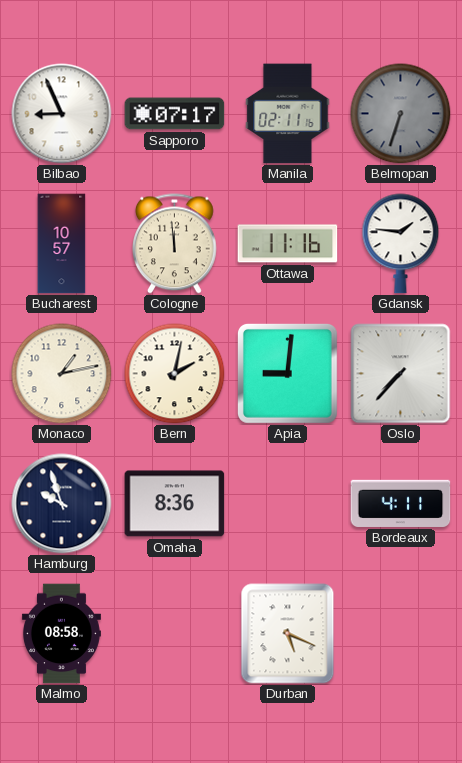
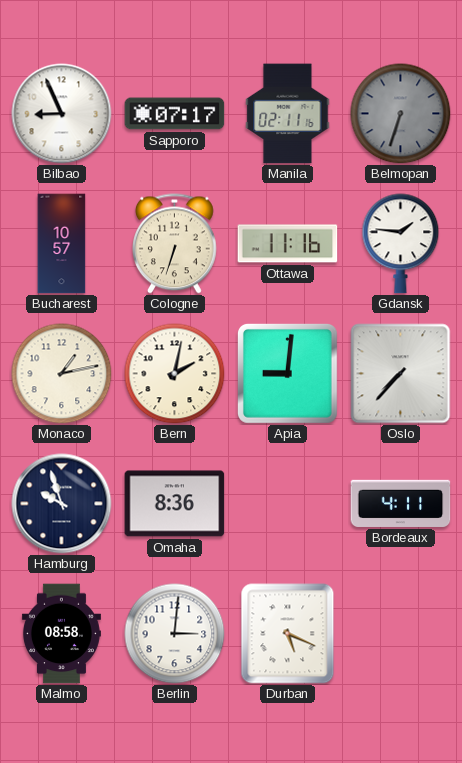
Cologne: 11:59 -> 6:33 (174, 244)
Berlin: none -> 3:01 (175, 634)
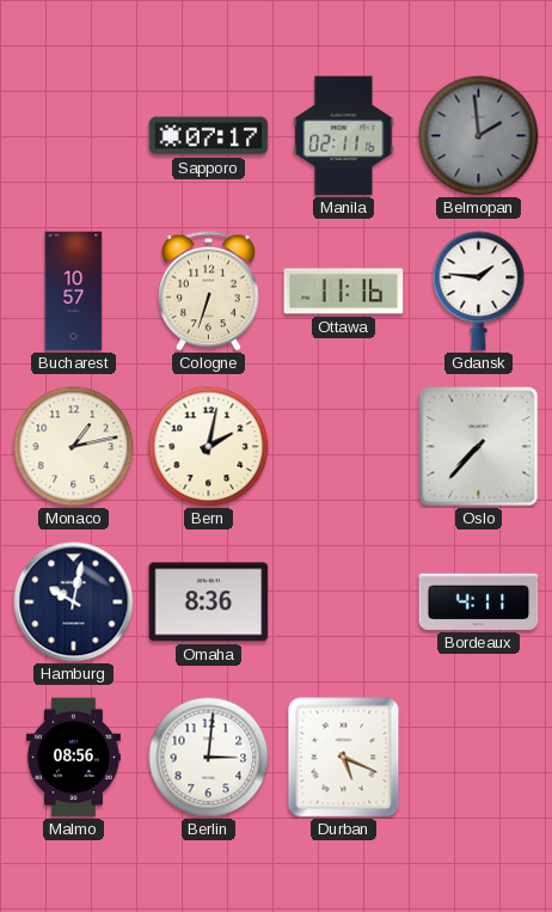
Bilbao: 8:56 -> none (62, 114)
Belmopan: 6:33 -> 1:59 (479, 136)
Apia: 9:01 -> none (287, 373)
Hamburg: 9:57 -> 10:02 (74, 602)
Malmo: 08:58 -> 08:56 (73, 758)
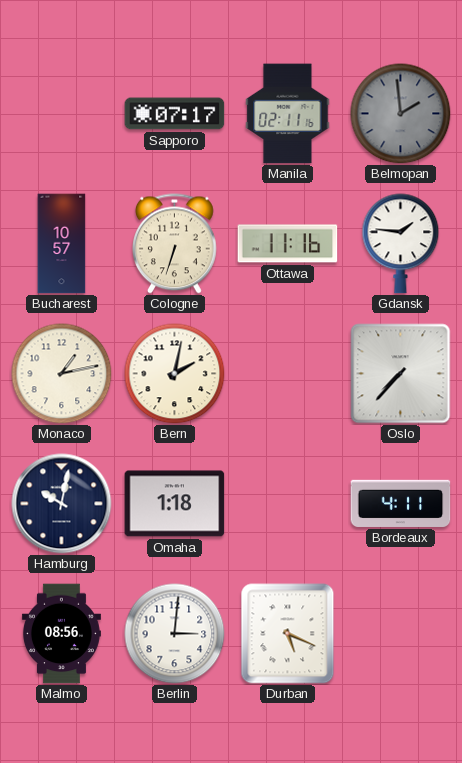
Omaha: 8:36 -> 1:18 (175, 504)
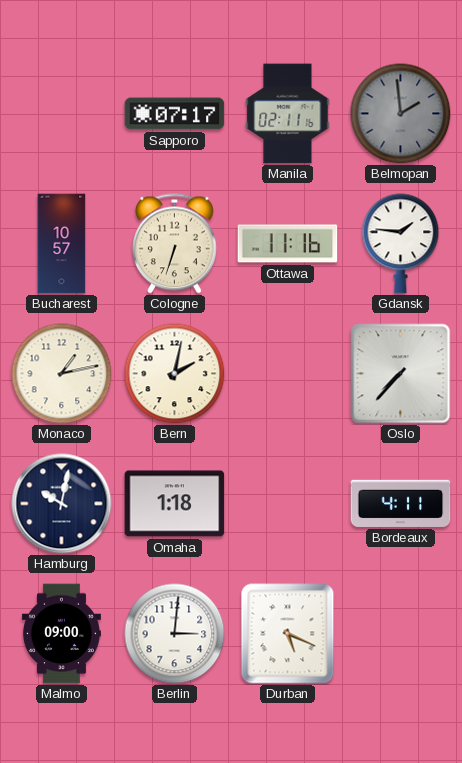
Malmo: 08:56 -> 09:00 (61, 634)
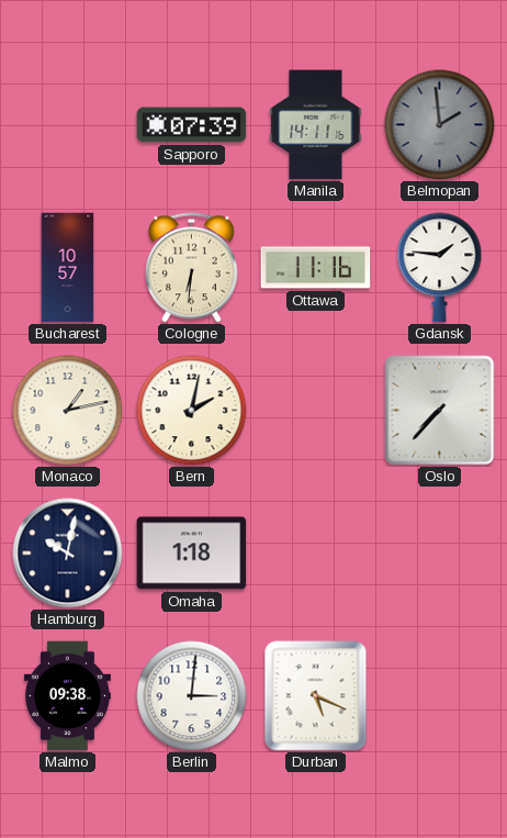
Sapporo: 07:17 -> 07:39 (192, 125)
Manila: 02:11 -> 14:11 (316, 125)
Cologne: 6:33 -> 6:31 (191, 268)
Bordeaux: 4:11 -> none (401, 503)
Malmo: 09:00 -> 09:38 (67, 696)
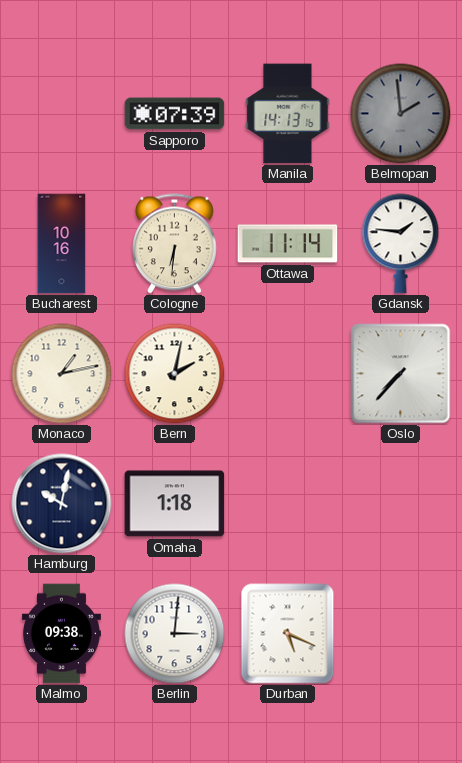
Manila: 14:11 -> 14:13 (288, 114)
Bucharest: 10:57 -> 10:16 (62, 244)
Ottawa: 11:16 -> 11:14 (288, 244)
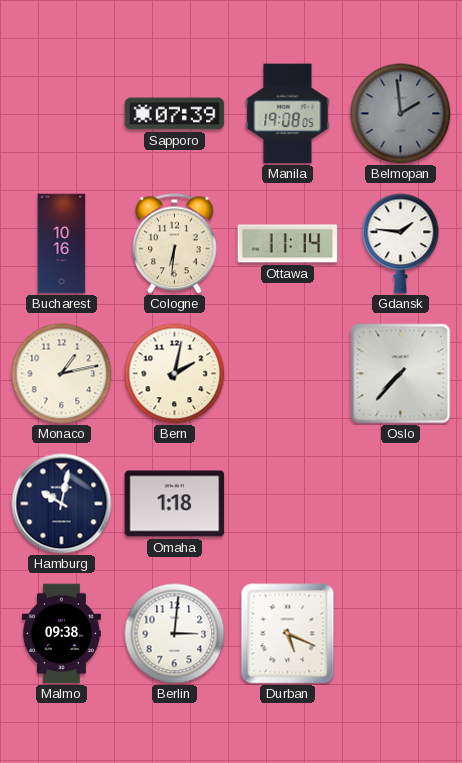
Manila: 14:13 -> 19:08 (288, 114)
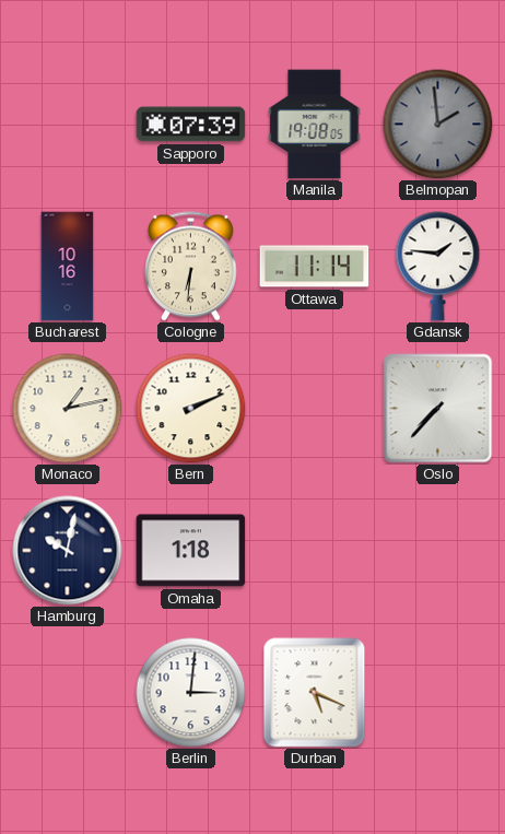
Bern: 2:02 -> 2:11 (191, 409)
Malmo: 09:38 -> none (61, 634)
